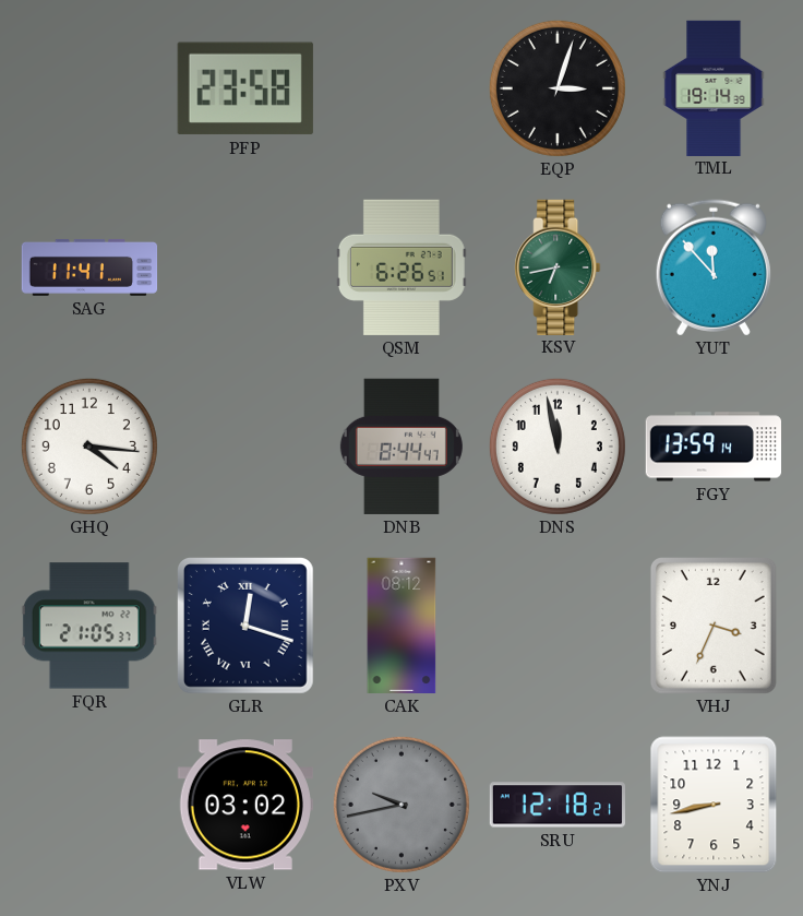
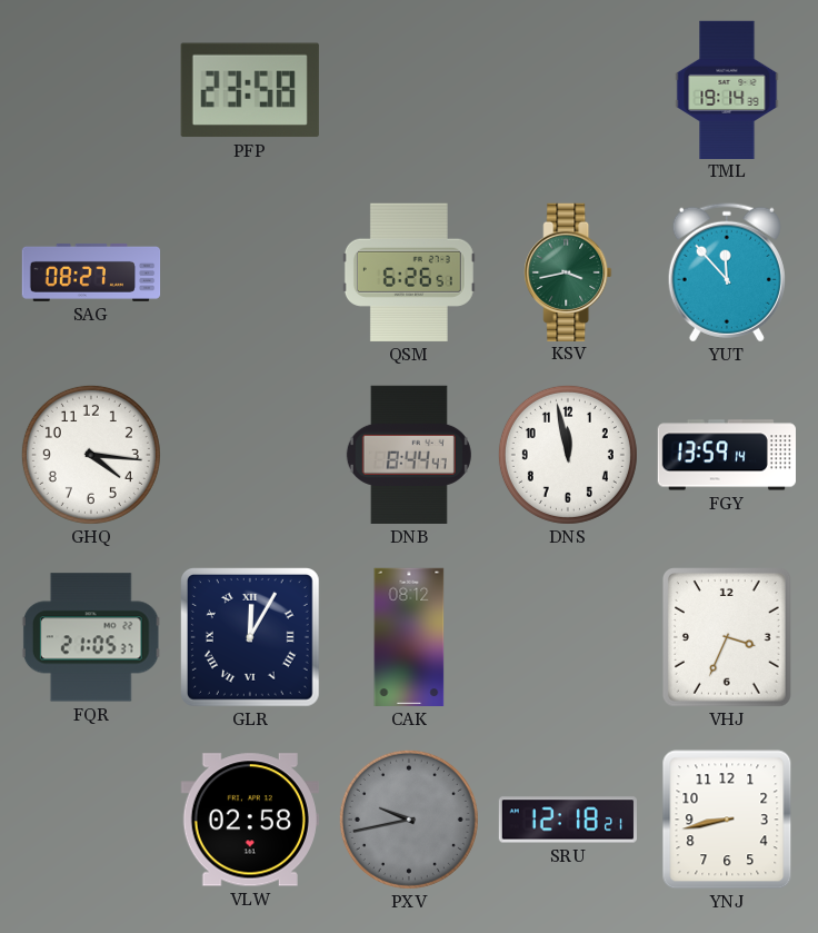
EQP: 3:03 -> none (558, 88)
SAG: 11:41 -> 08:27 (91, 272)
KSV: 6:43 -> 3:43 (568, 271)
GLR: 12:18 -> 12:05 (250, 637)
VLW: 03:02 -> 02:58 (250, 820)
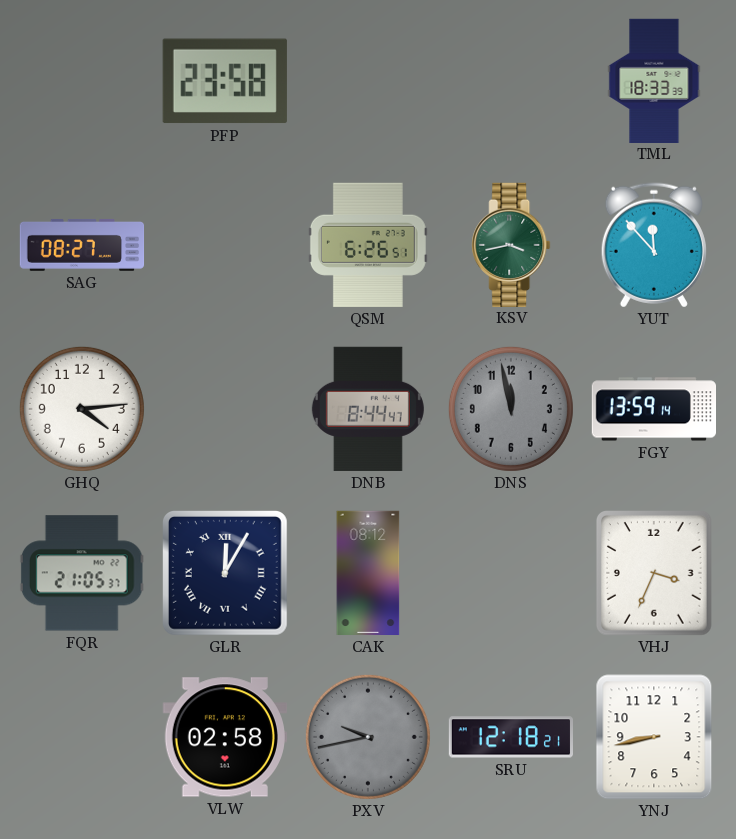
TML: 19:14 -> 18:33 (654, 80)
GHQ: 4:16 -> 4:14 (82, 409)
DNS dial: white -> grey (511, 409)
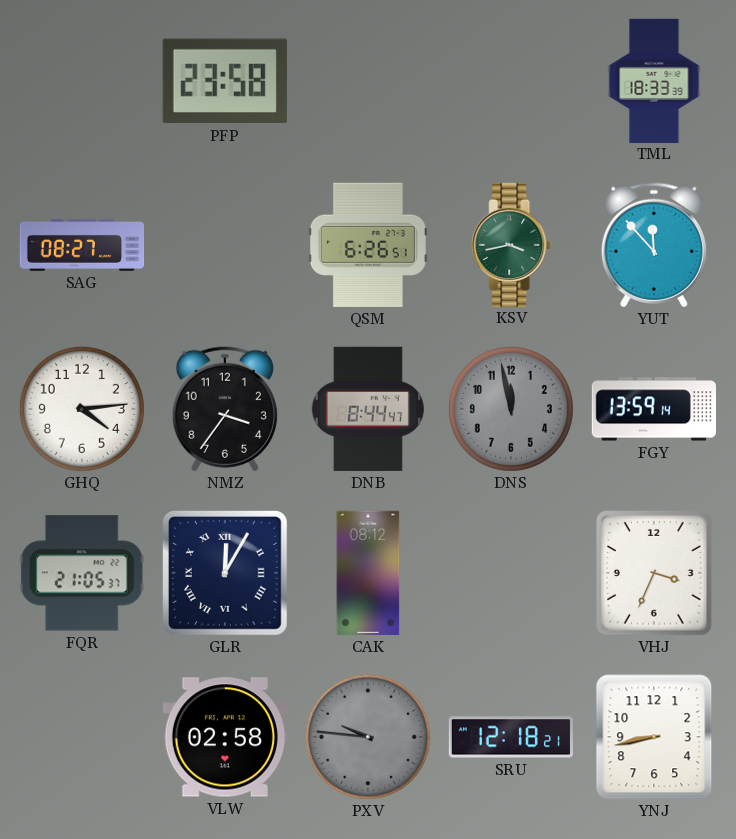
NMZ: none -> 3:36 (225, 409)
PXV: 9:43 -> 9:46 (368, 737)
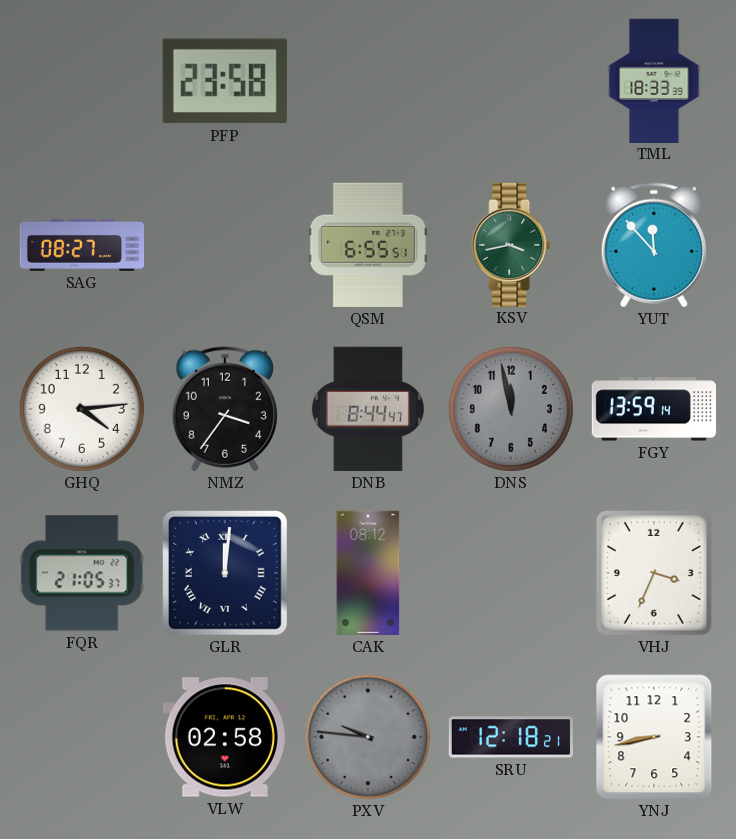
QSM: 6:26 -> 6:55 (368, 245)
GLR: 12:05 -> 12:01 (225, 573)
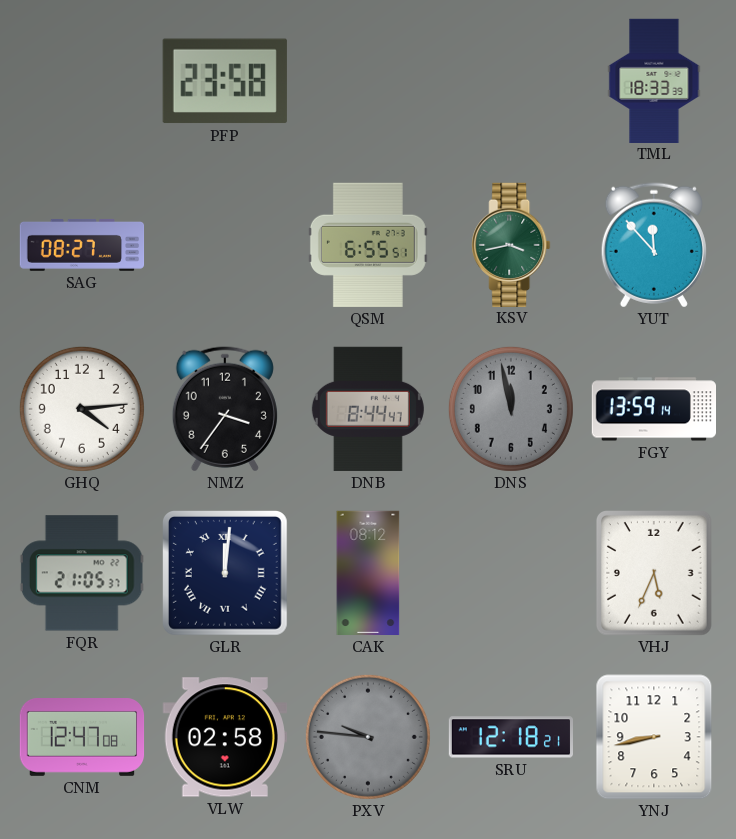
VHJ: 3:34 -> 5:34 (654, 574)
CNM: none -> 12:47 (82, 738)
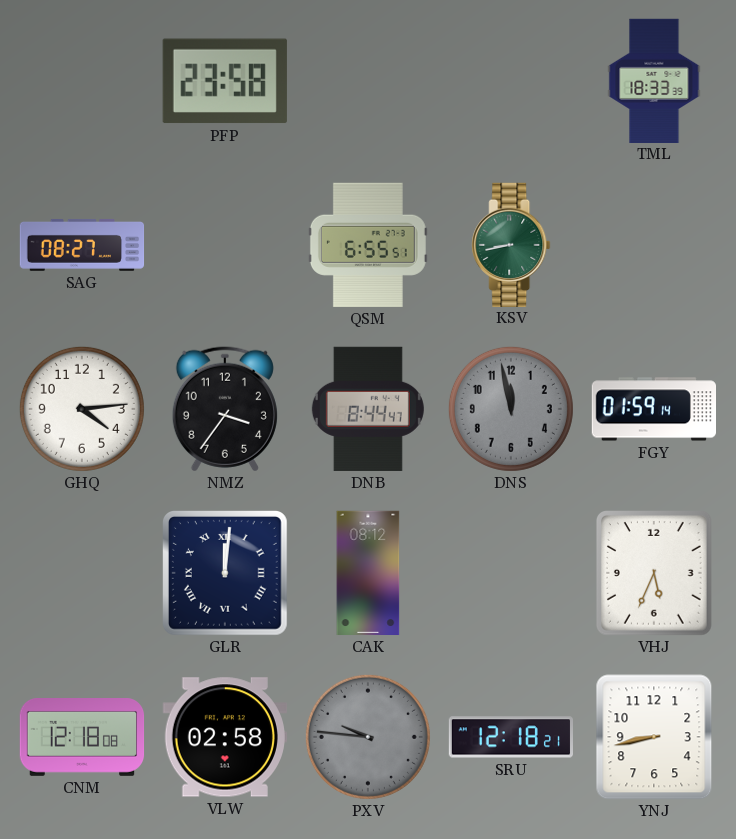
KSV: 3:43 -> 8:43 (511, 244)
YUT: 11:53 -> none (654, 245)
FGY: 13:59 -> 01:59 (653, 409)
FQR: 21:05 -> none (82, 573)
CNM: 12:47 -> 12:18 (82, 738)
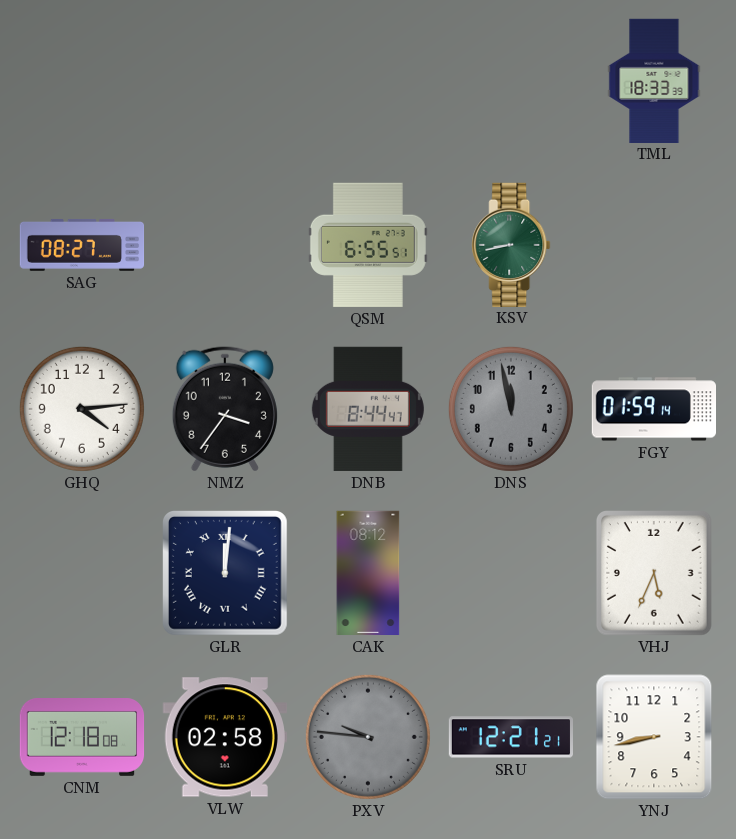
PFP: 23:58 -> none (225, 81)
SRU: 12:18 -> 12:21 (510, 737)
